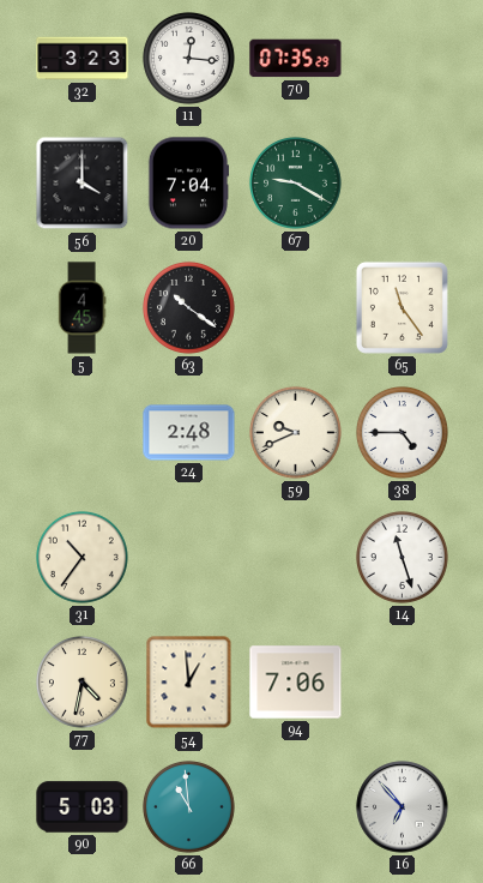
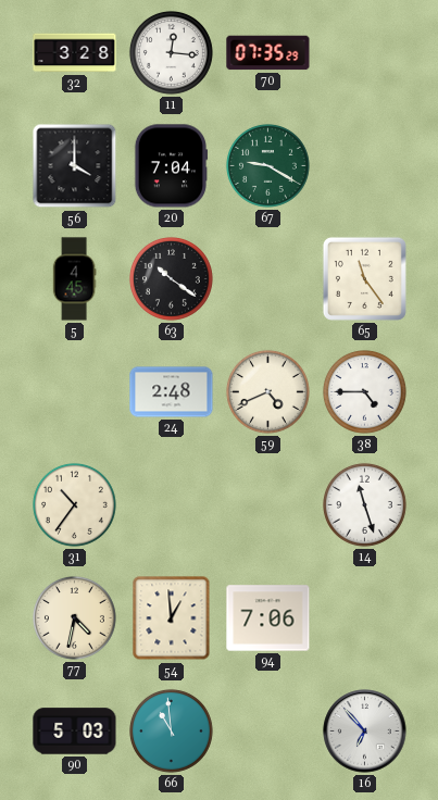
32: 3:23 -> 3:28 (75, 53)
59: 9:41 -> 4:41 (267, 391)
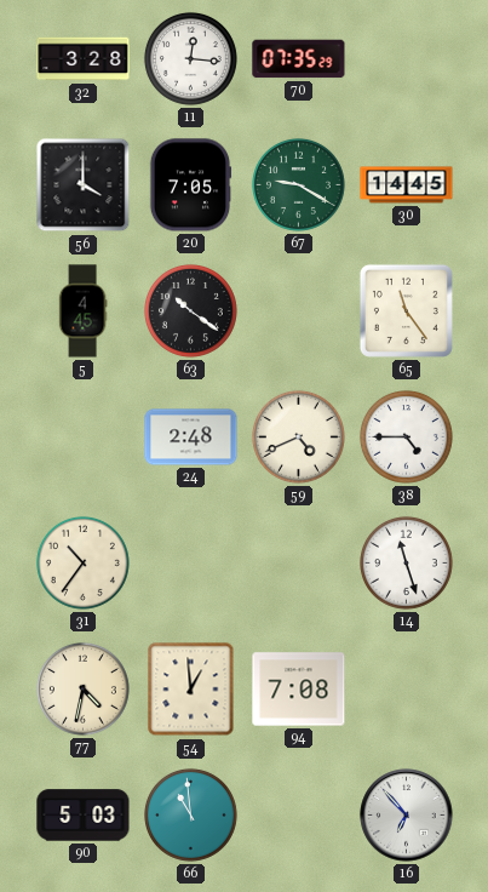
20: 7:04 -> 7:05 (190, 185)
30: none -> 14:45 (407, 185)
94: 7:06 -> 7:08 (299, 690)
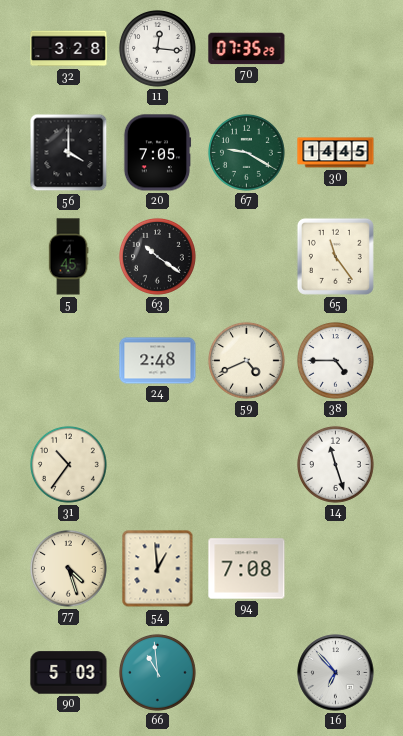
77: 4:32 -> 4:27 (68, 568)
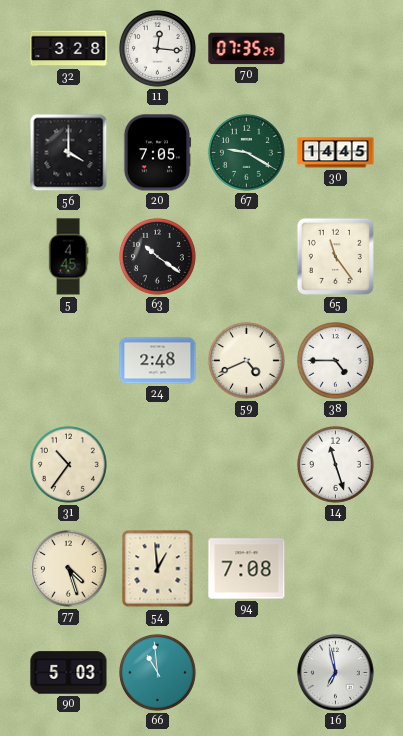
16: 6:53 -> 6:58 (336, 673)
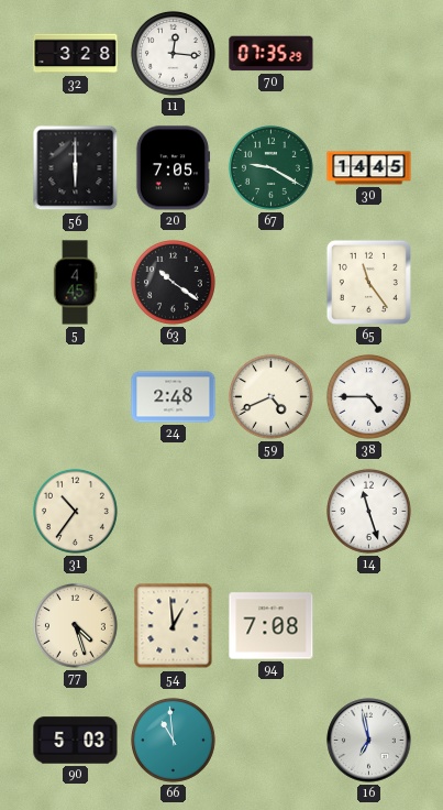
56: 4:00 -> 6:00 (76, 168)
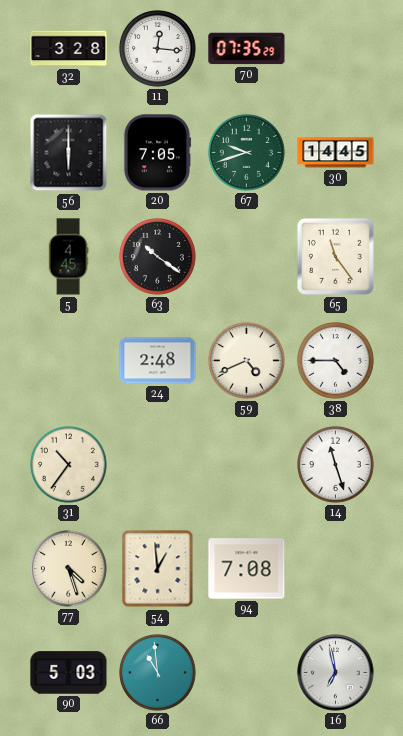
67: 9:20 -> 9:42 (246, 152)
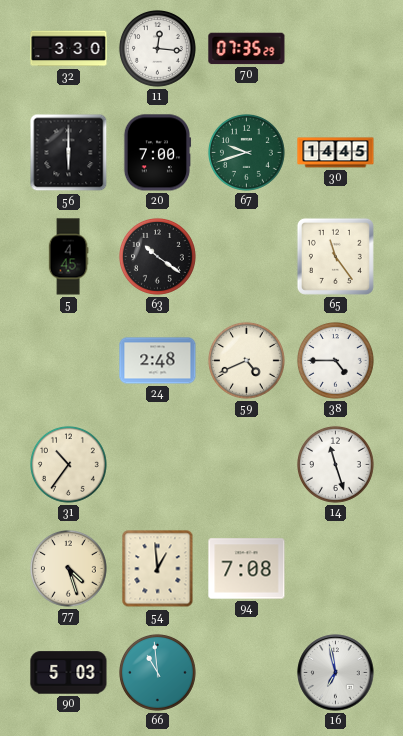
32: 3:28 -> 3:30 (69, 49)
20: 7:05 -> 7:00 (157, 153)
